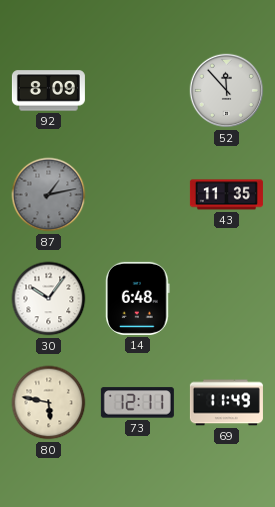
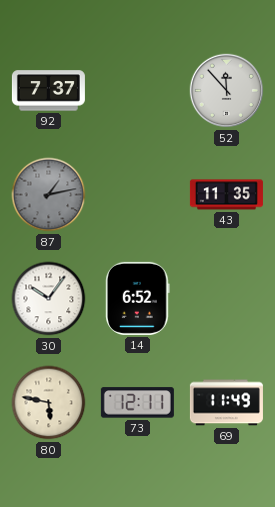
92: 8:09 -> 7:37 (48, 91)
14: 6:48 -> 6:52 (138, 298)
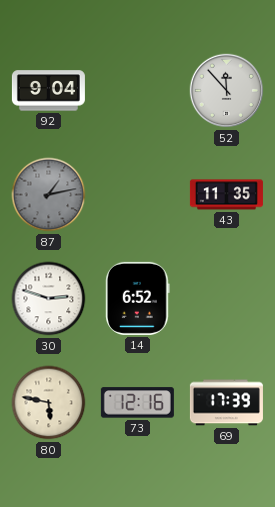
92: 7:37 -> 9:04 (48, 91)
30: 10:06 -> 2:48 (49, 299)
73: 12:11 -> 12:16 (137, 403)
69: 11:49 -> 17:39 (226, 403)
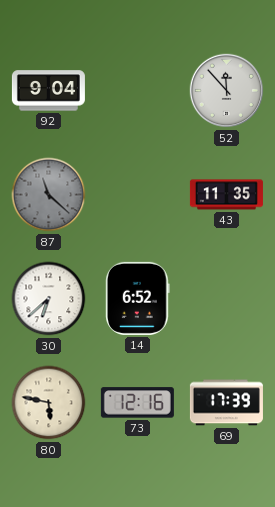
87: 1:13 -> 11:22 (49, 195)
30: 2:48 -> 6:38 (49, 299)
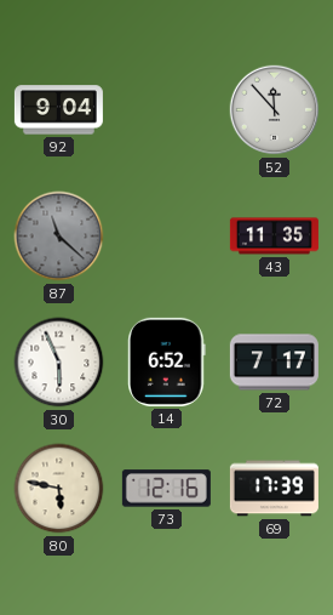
30: 6:38 -> 5:56 (59, 363)
72: none -> 7:17 (274, 363)
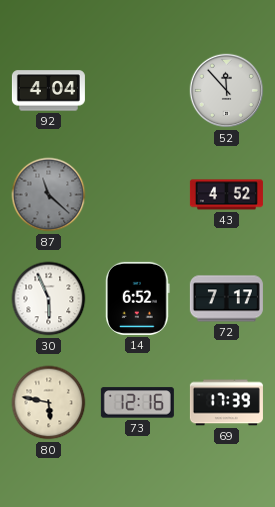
92: 9:04 -> 4:04 (48, 91)
43: 11:35 -> 4:52 (226, 195)
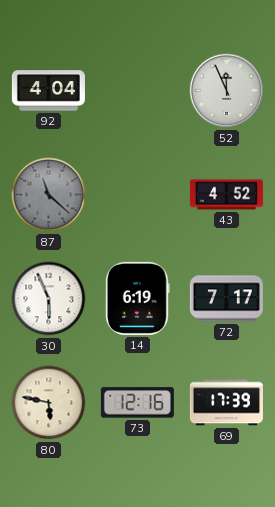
52: 11:53 -> 11:56 (227, 91)
14: 6:52 -> 6:19 (138, 298)
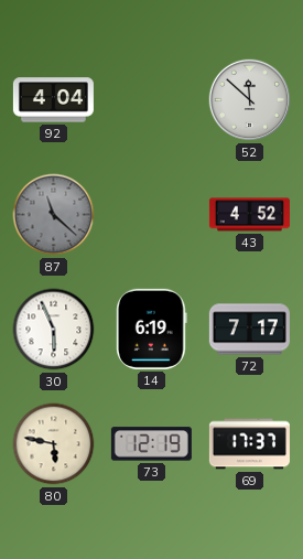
52: 11:56 -> 11:52 (250, 100)
73: 12:16 -> 12:19 (151, 444)
69: 17:39 -> 17:37 (249, 444)
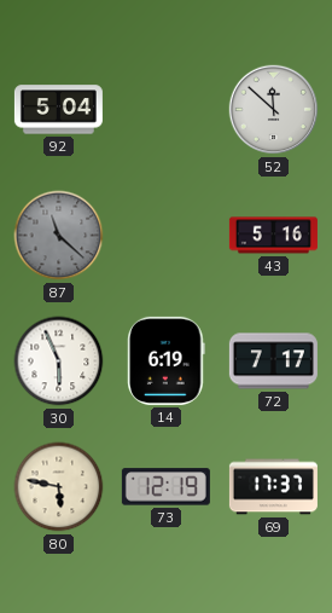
92: 4:04 -> 5:04 (58, 110)
43: 4:52 -> 5:16 (273, 236)
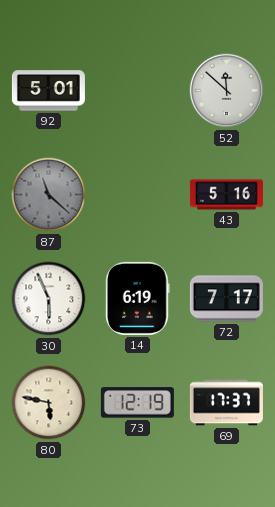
92: 5:04 -> 5:01 (48, 91)
